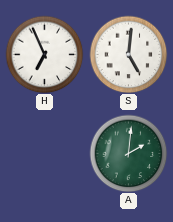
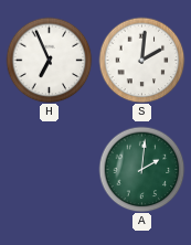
S: 5:01 -> 2:01 (141, 60)
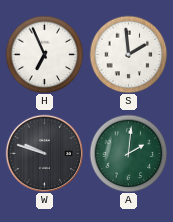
S: 2:01 -> 1:59 (128, 54)
W: none -> 9:48 (44, 153)
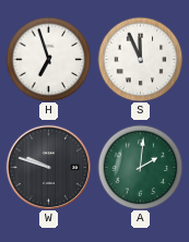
H: 6:56 -> 6:57 (48, 59)
S: 1:59 -> 11:56 (140, 59)
